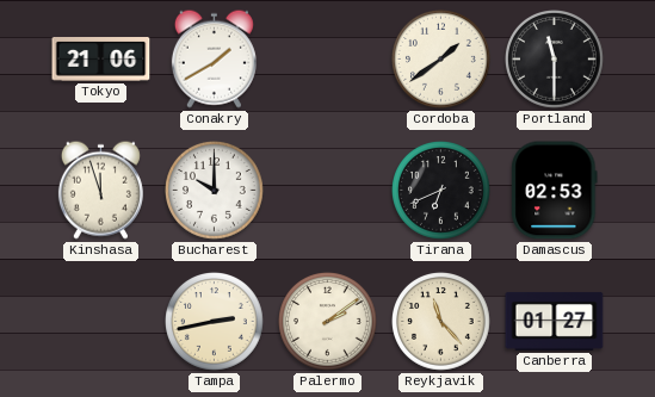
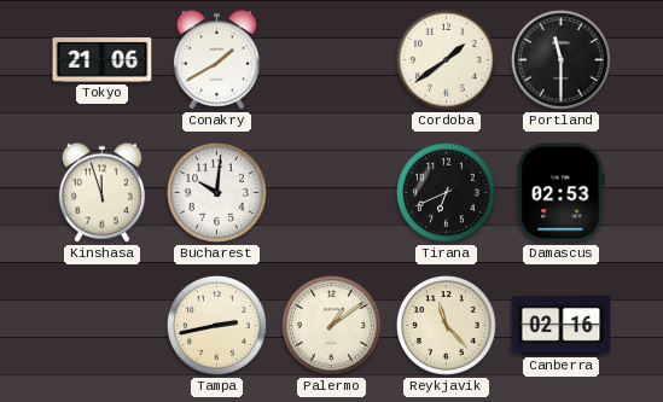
Bucharest: 10:00 -> 10:01 (217, 193)
Palermo: 2:09 -> 1:09 (332, 326)
Canberra: 01:27 -> 02:16 (562, 325)
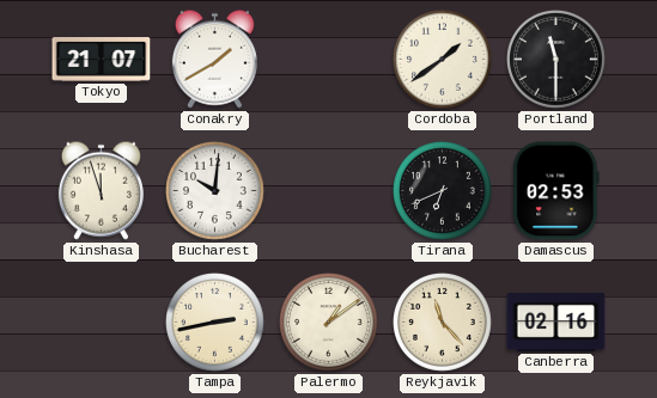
Tokyo: 21:06 -> 21:07 (102, 60)
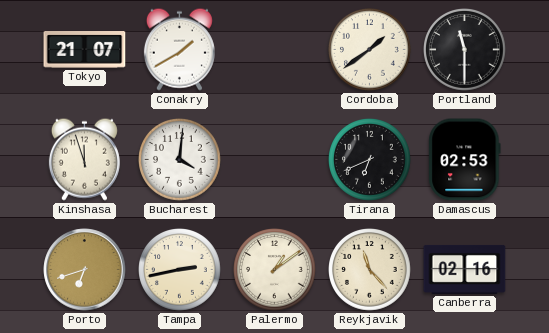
Bucharest: 10:01 -> 4:01 (180, 160)
Porto: none -> 6:42 (85, 270)
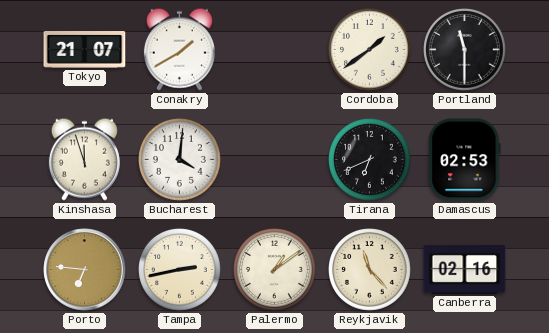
Porto: 6:42 -> 6:46 (85, 270)
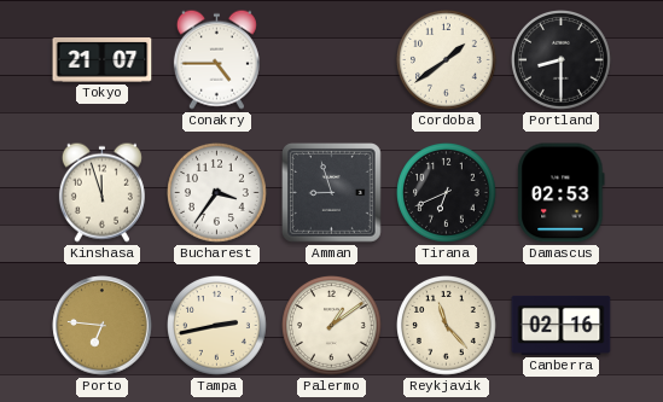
Conakry: 1:40 -> 4:45 (216, 59)
Portland: 11:30 -> 8:30 (562, 60)
Bucharest: 4:01 -> 3:36 (217, 193)
Amman: none -> 8:57 (332, 193)
